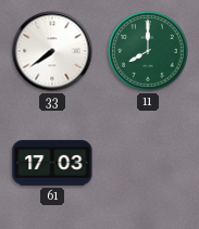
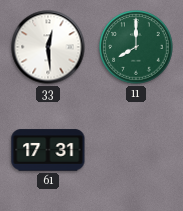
33: 7:39 -> 12:29 (48, 47)
61: 17:03 -> 17:31 (48, 150)
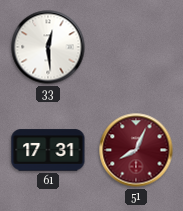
11: 8:00 -> none (136, 47)
51: none -> 8:04 (136, 150)
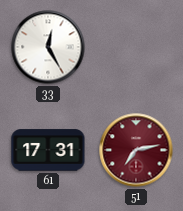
33: 12:29 -> 12:25 (48, 47)
51: 8:04 -> 7:13 (136, 150)
